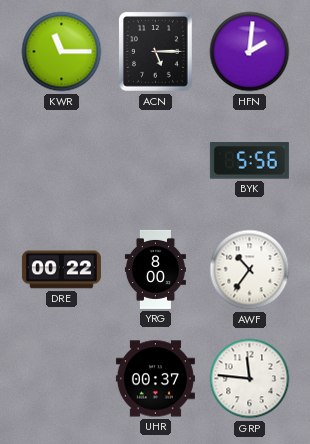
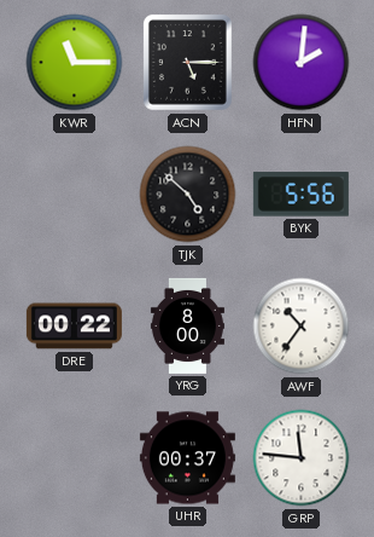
TJK: none -> 4:52 (188, 195)
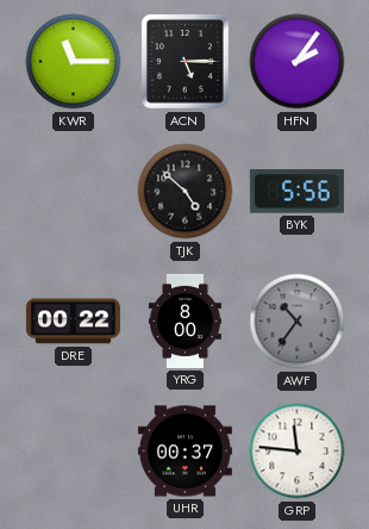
HFN: 2:01 -> 2:06 (298, 62)
AWF dial: white -> grey (298, 322)
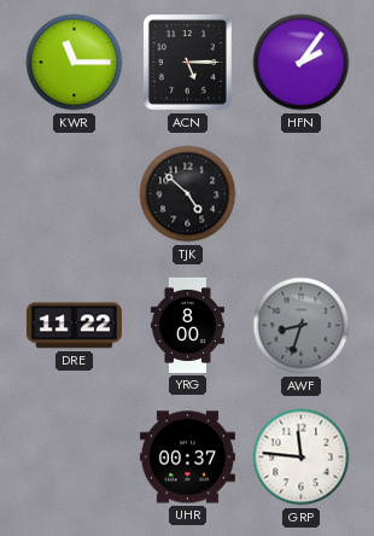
BYK: 5:56 -> none (296, 192)
DRE: 00:22 -> 11:22 (74, 326)
AWF: 10:36 -> 8:33 (302, 326)
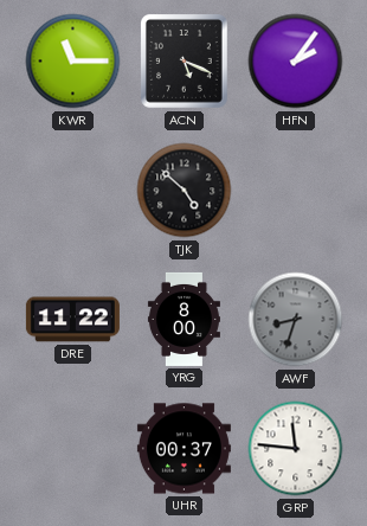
ACN: 5:15 -> 5:19 (185, 62)
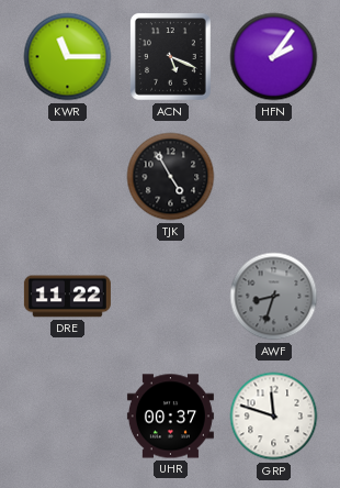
TJK: 4:52 -> 4:55 (171, 177)
YRG: 8:00 -> none (183, 319)
GRP: 11:46 -> 11:48 (274, 417)
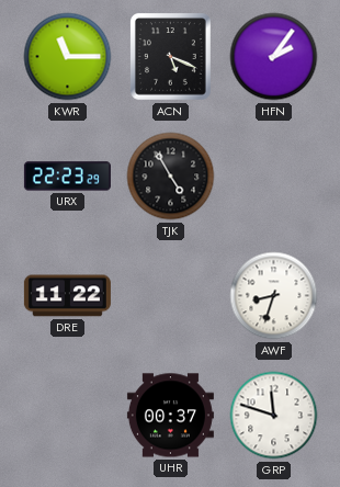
URX: none -> 22:23 (67, 177)
AWF dial: grey -> white (274, 296)
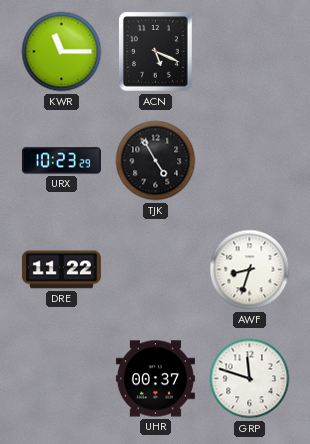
HFN: 2:06 -> none (274, 57)
URX: 22:23 -> 10:23 (61, 161)
